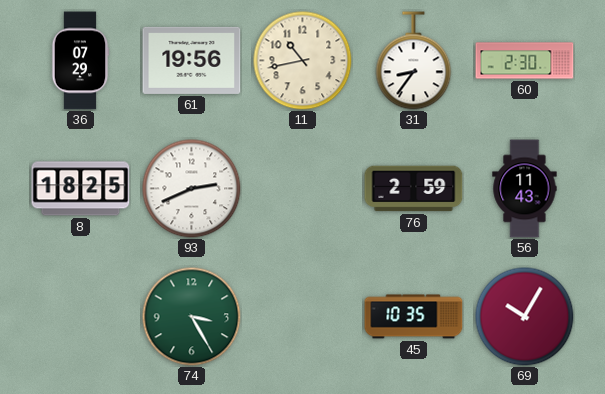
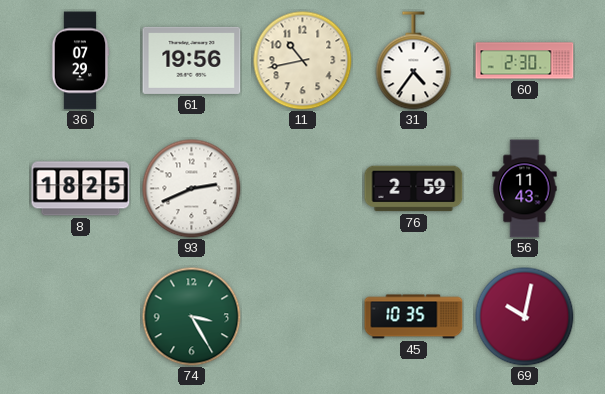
31: 8:36 -> 4:36 (414, 61)
69: 10:05 -> 10:02 (525, 317)
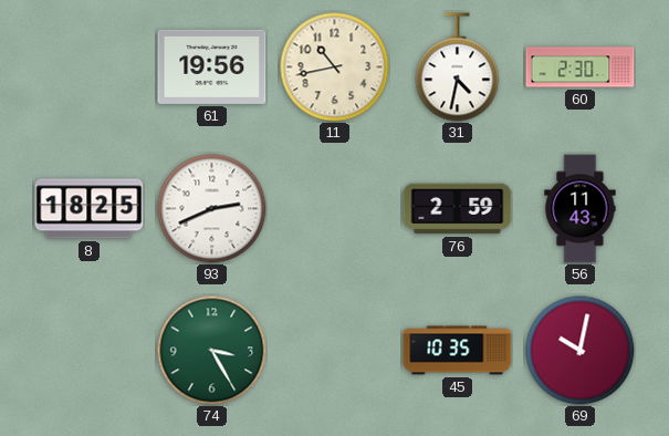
36: 07:29 -> none (80, 61)
31: 4:36 -> 4:32 (458, 68)
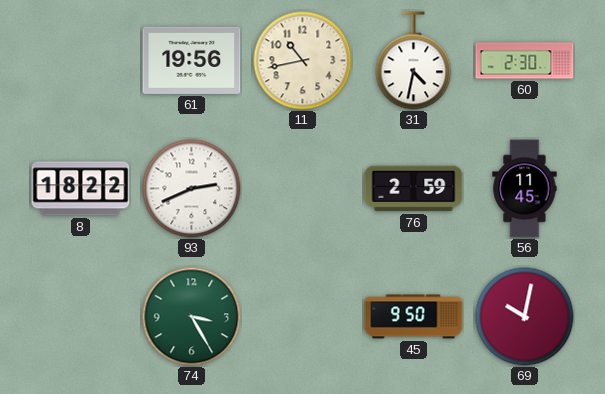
8: 18:25 -> 18:22 (81, 189)
56: 11:43 -> 11:45 (525, 189)
45: 10:35 -> 9:50 (414, 317)
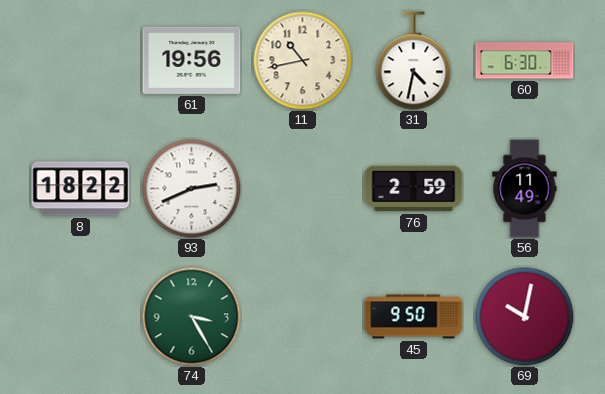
60: 2:30 -> 6:30 (525, 61)
56: 11:45 -> 11:49 (525, 189)
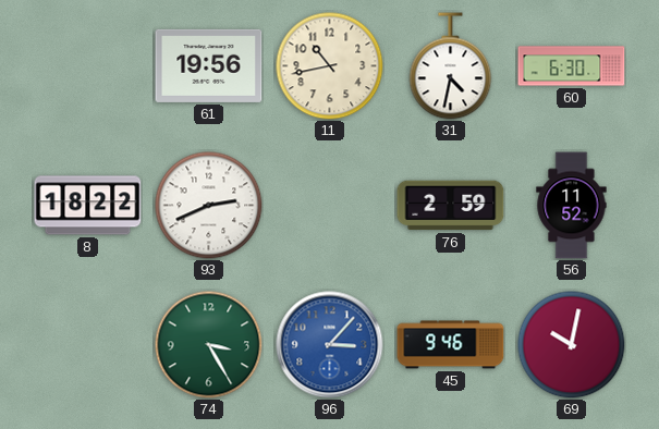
56: 11:49 -> 11:52 (572, 206)
96: none -> 3:07 (330, 345)
45: 9:50 -> 9:46 (451, 345)
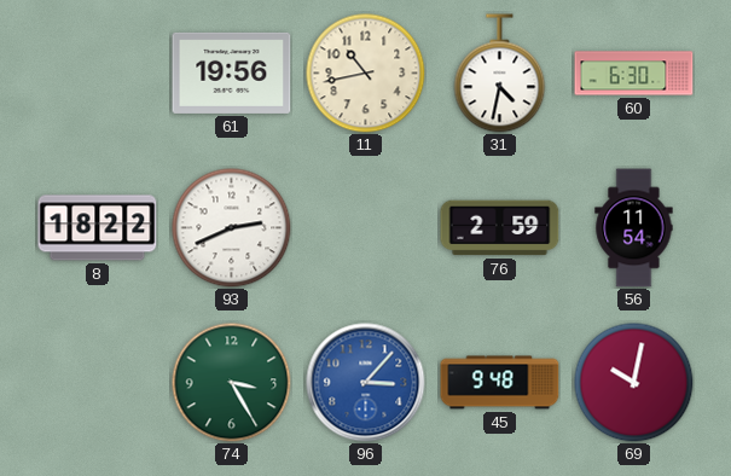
56: 11:52 -> 11:54 (634, 228)
45: 9:46 -> 9:48 (500, 383)
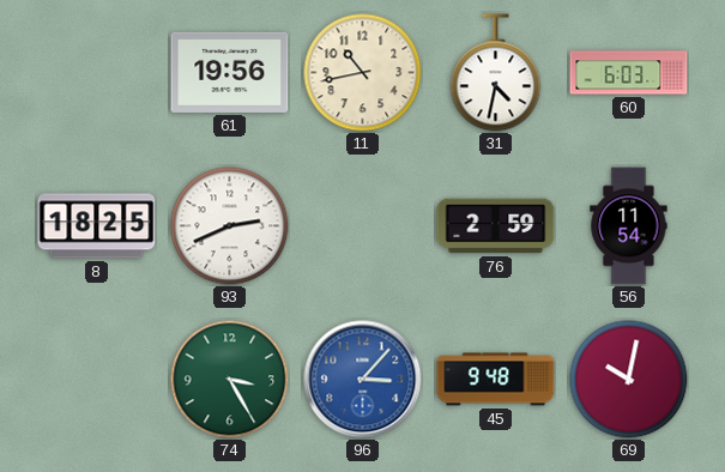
60: 6:30 -> 6:03 (629, 73)
8: 18:22 -> 18:25 (97, 226)
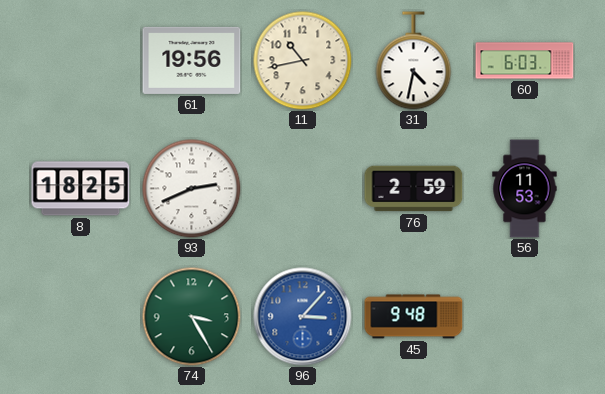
56: 11:54 -> 11:53 (525, 189)
69: 10:02 -> none (629, 380)
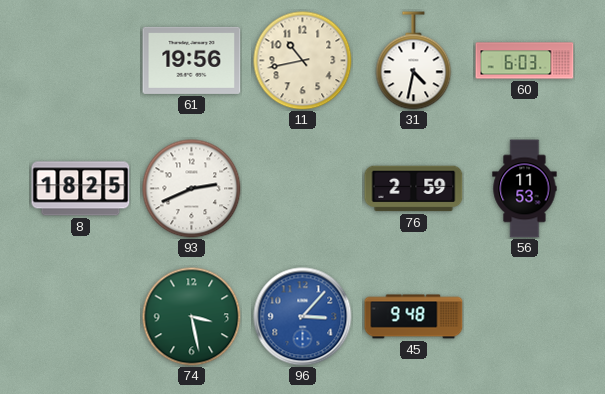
74: 3:25 -> 3:28 (192, 317)
